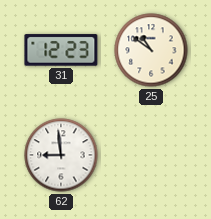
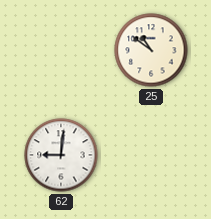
31: 12:23 -> none (61, 50)
62: 8:59 -> 9:01 (61, 155)
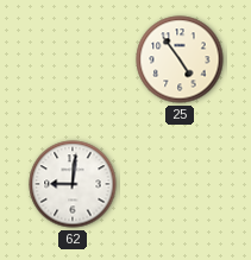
25: 10:51 -> 4:54 (180, 59)
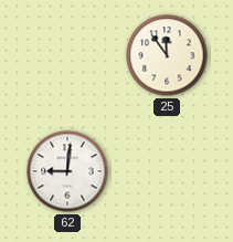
25: 4:54 -> 11:54 (167, 55)
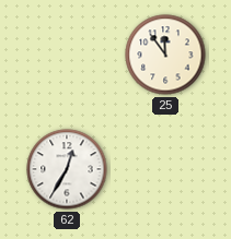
62: 9:01 -> 12:35 (67, 169)
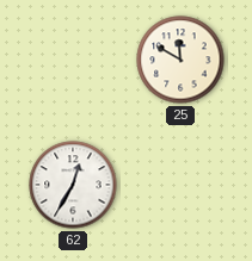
25: 11:54 -> 11:50 (180, 60)
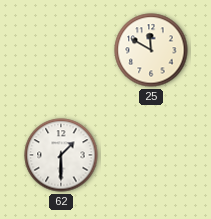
62: 12:35 -> 1:30 (61, 155)
